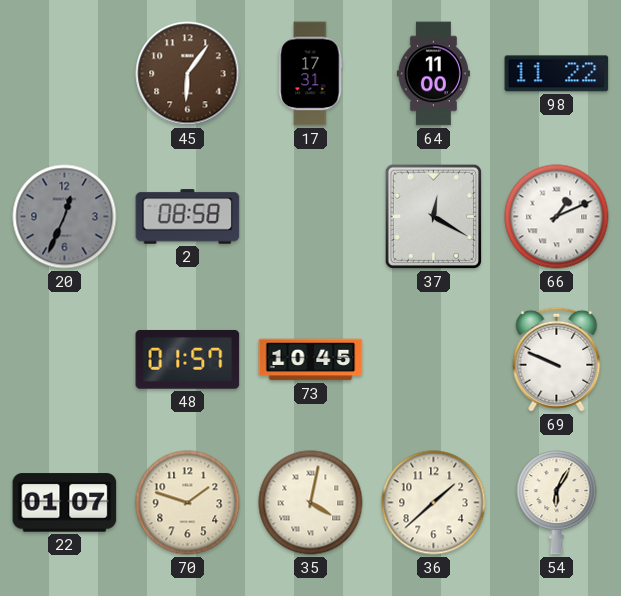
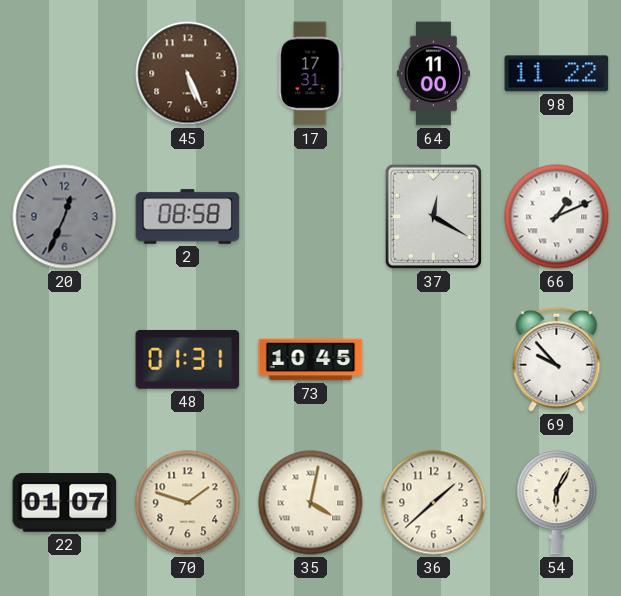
45: 6:06 -> 5:26 (188, 74)
48: 01:57 -> 01:31 (188, 359)
69: 9:49 -> 9:53 (557, 359)
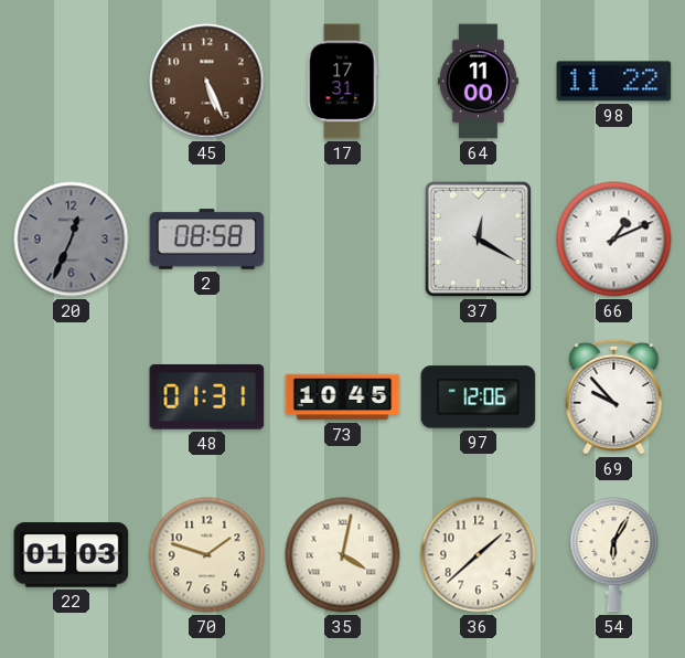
97: none -> 12:06 (479, 397)
22: 01:07 -> 01:03 (72, 555)
